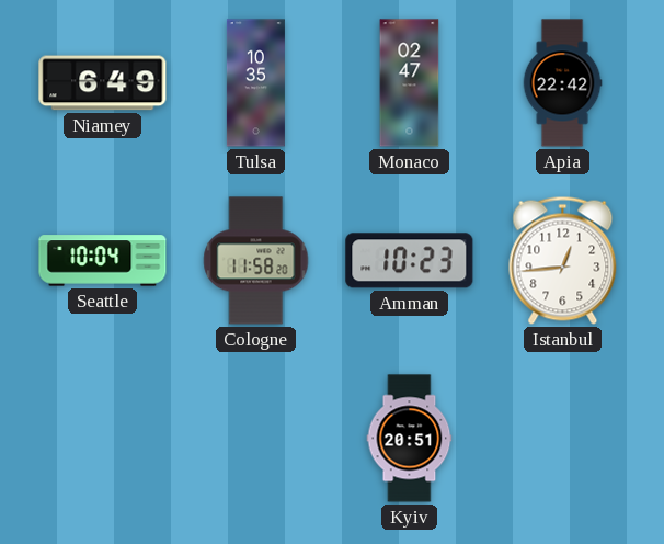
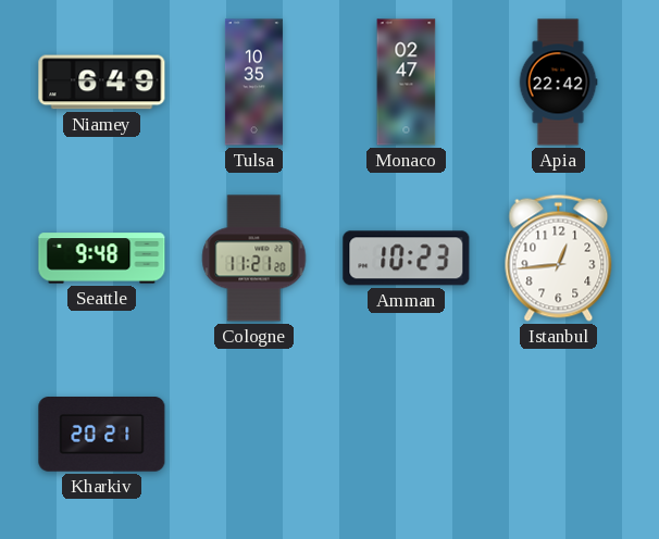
Seattle: 10:04 -> 9:48 (102, 259)
Cologne: 11:58 -> 11:21 (254, 259)
Kharkiv: none -> 20:21 (102, 435)
Kyiv: 20:51 -> none (410, 439)
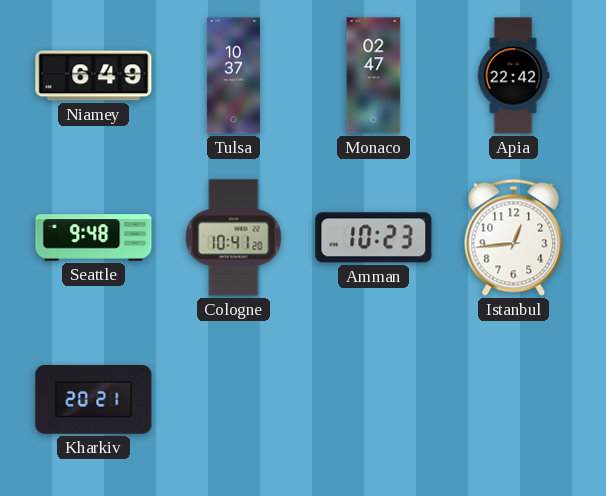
Tulsa: 10:35 -> 10:37 (233, 76)
Cologne: 11:21 -> 10:41 (234, 238)
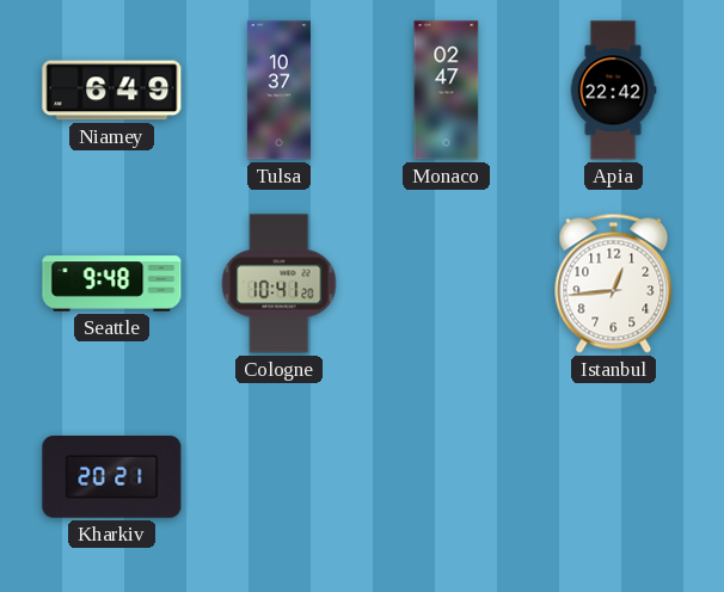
Amman: 10:23 -> none (374, 238)
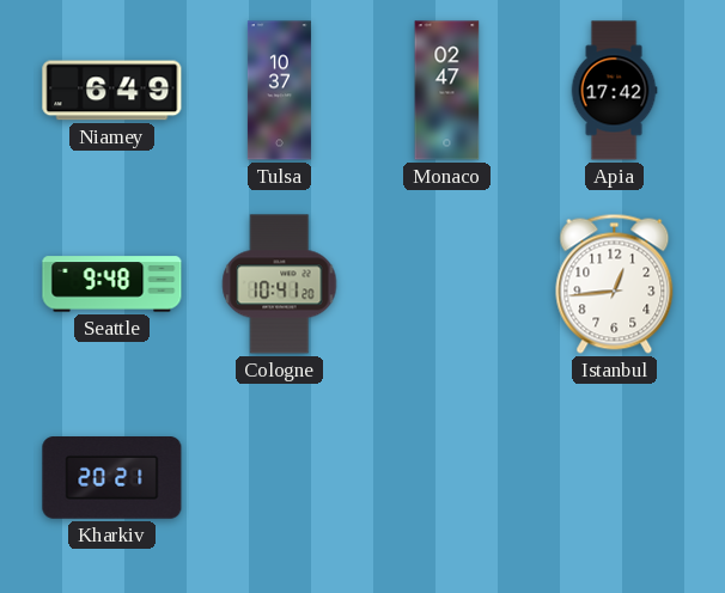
Apia: 22:42 -> 17:42 (614, 91)
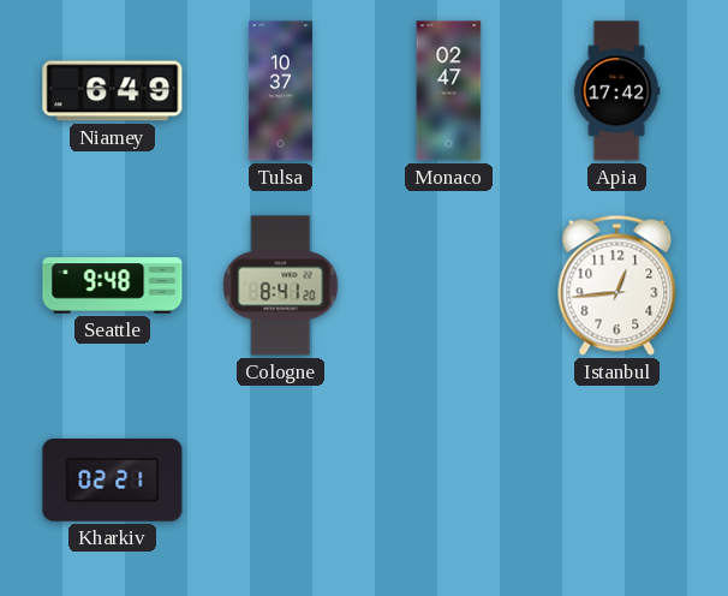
Cologne: 10:41 -> 8:41 (281, 286)
Kharkiv: 20:21 -> 02:21 (113, 481)
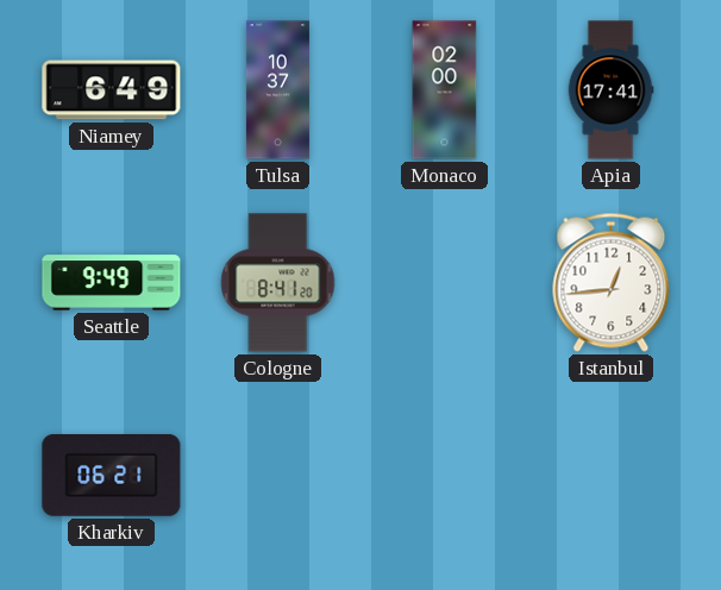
Monaco: 02:47 -> 02:00 (445, 90)
Apia: 17:42 -> 17:41 (610, 90)
Seattle: 9:48 -> 9:49 (112, 283)
Kharkiv: 02:21 -> 06:21 (112, 476)
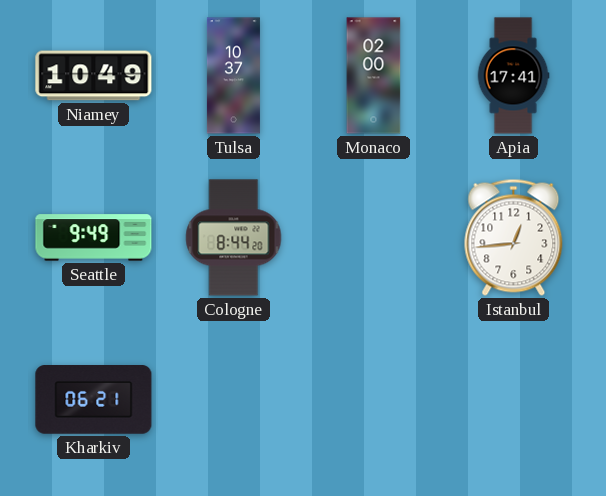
Niamey: 6:49 -> 10:49 (94, 76)
Cologne: 8:41 -> 8:44 (234, 238)
